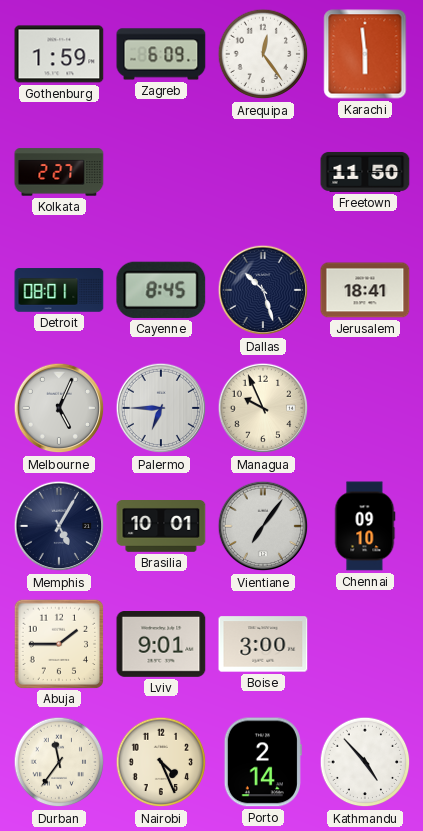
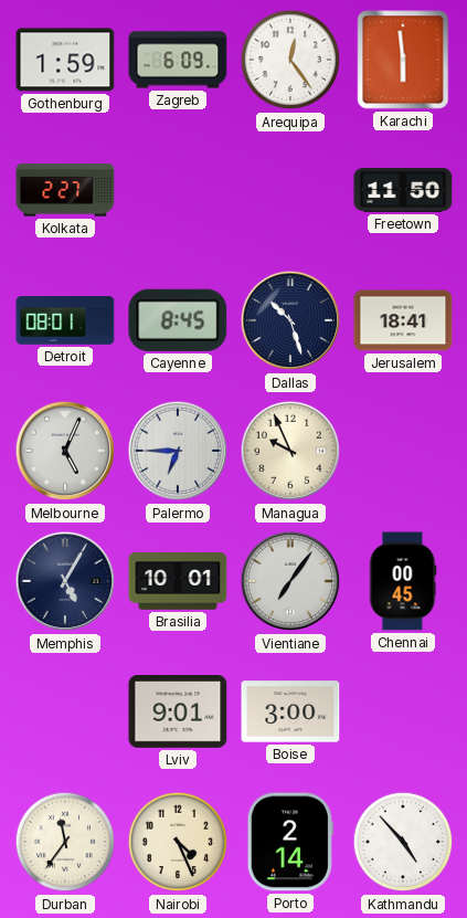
Chennai: 09:10 -> 00:45 (403, 581)
Abuja: 1:45 -> none (58, 643)
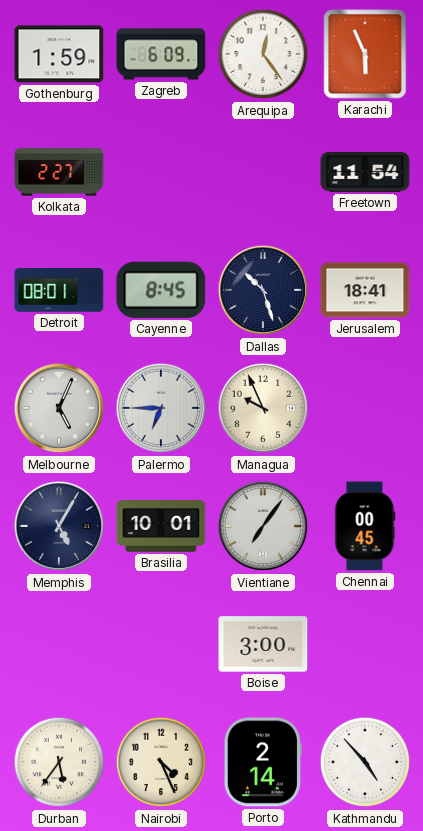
Karachi: 5:59 -> 5:56 (365, 54)
Freetown: 11:50 -> 11:54 (365, 172)
Lviv: 9:01 -> none (178, 713)
Durban: 11:36 -> 5:36 (59, 762)
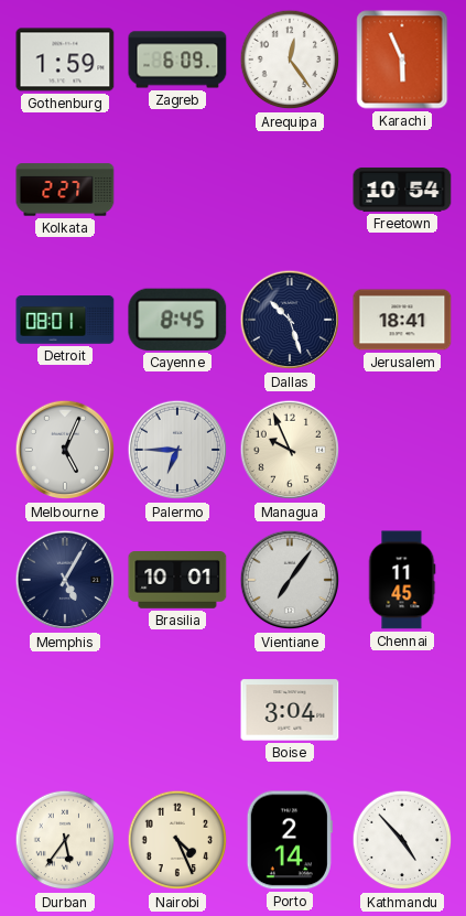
Freetown: 11:54 -> 10:54 (402, 190)
Chennai: 00:45 -> 11:45 (402, 580)
Boise: 3:00 -> 3:04 (290, 710)
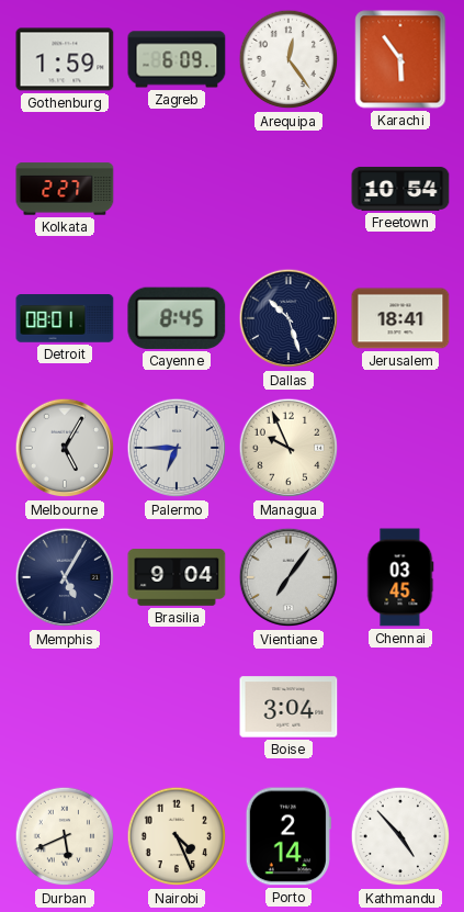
Karachi: 5:56 -> 5:54 (400, 59)
Melbourne: 5:04 -> 5:05 (65, 448)
Brasilia: 10:01 -> 9:04 (177, 578)
Chennai: 11:45 -> 03:45 (400, 577)
Durban: 5:36 -> 5:41 (65, 836)
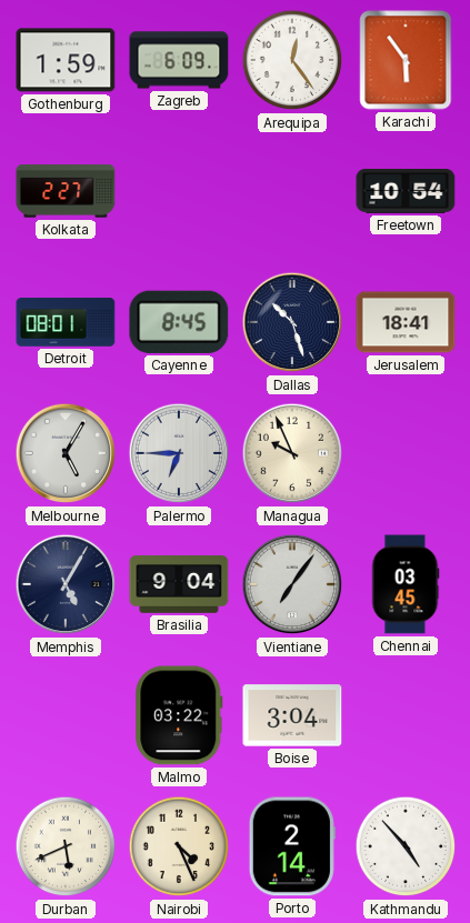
Malmo: none -> 03:22 (179, 715)
